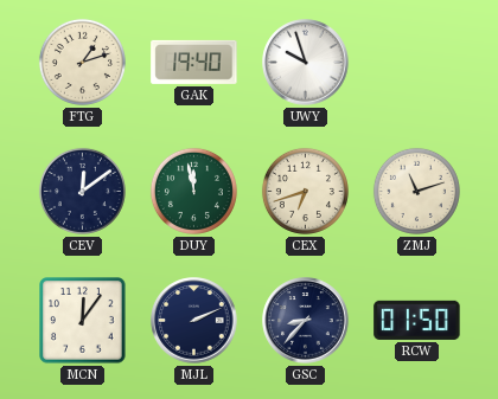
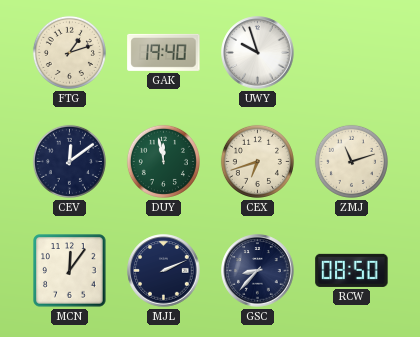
RCW: 01:50 -> 08:50 (352, 270)
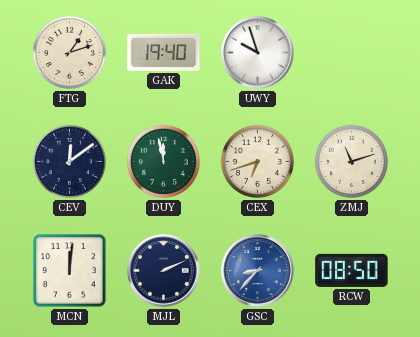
MCN: 12:06 -> 12:01 (70, 271)
GSC dial: navy -> blue (258, 271)
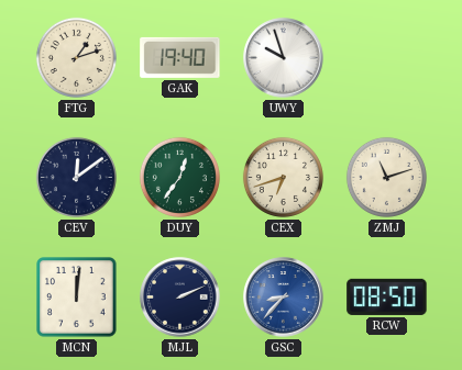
DUY: 11:58 -> 12:36 (179, 177)
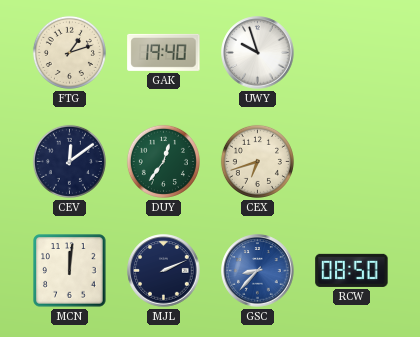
ZMJ: 11:12 -> none (386, 177)
